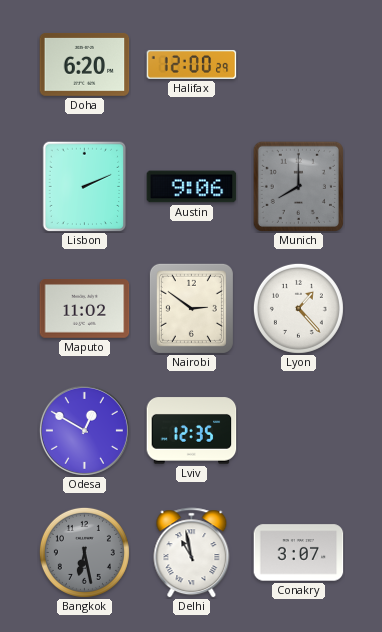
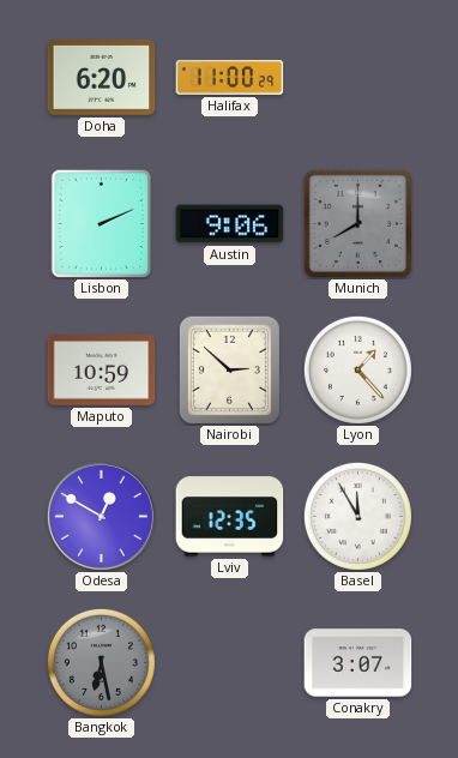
Halifax: 12:00 -> 11:00 (230, 77)
Maputo: 11:02 -> 10:59 (102, 371)
Nairobi: 2:51 -> 2:52 (229, 369)
Basel: none -> 11:55 (357, 516)
Delhi: 10:58 -> none (192, 553)
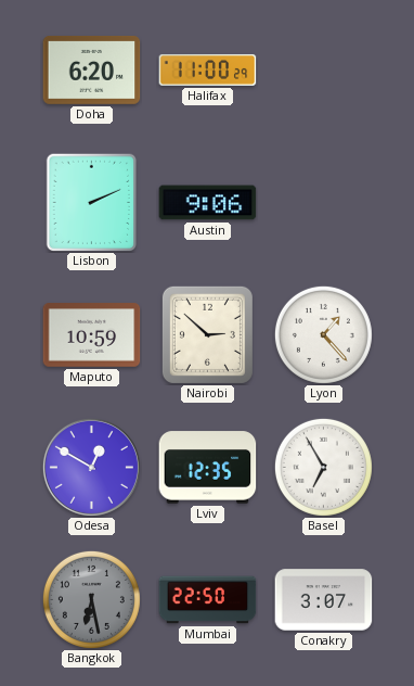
Munich: 8:00 -> none (357, 223)
Basel: 11:55 -> 6:55 (323, 467)
Mumbai: none -> 22:50 (208, 600)
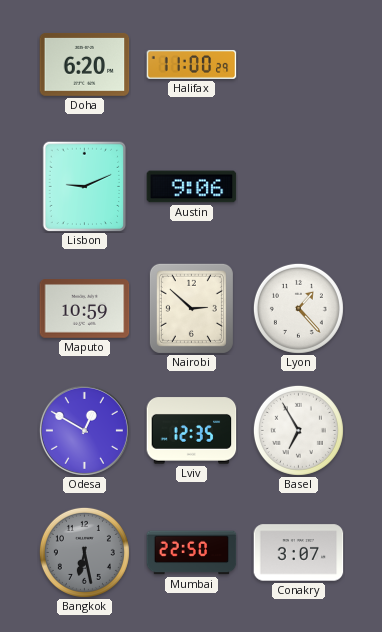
Lisbon: 2:11 -> 9:11 (85, 186)
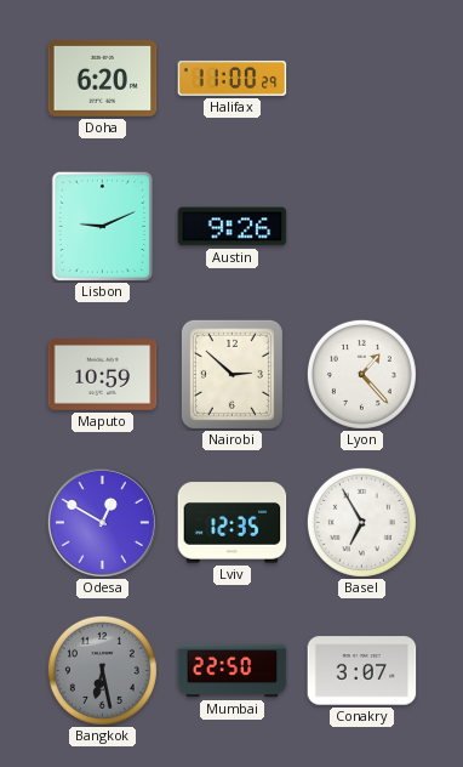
Austin: 9:06 -> 9:26 (233, 227)
